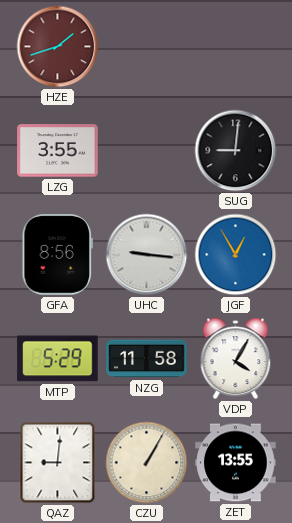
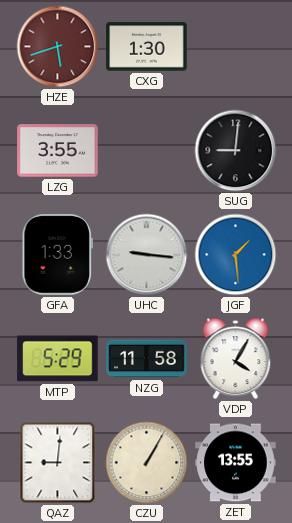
HZE: 1:42 -> 5:42 (58, 47)
CXG: none -> 1:30 (147, 47)
GFA: 8:56 -> 1:33 (57, 255)
JGF: 12:55 -> 1:29 (236, 255)
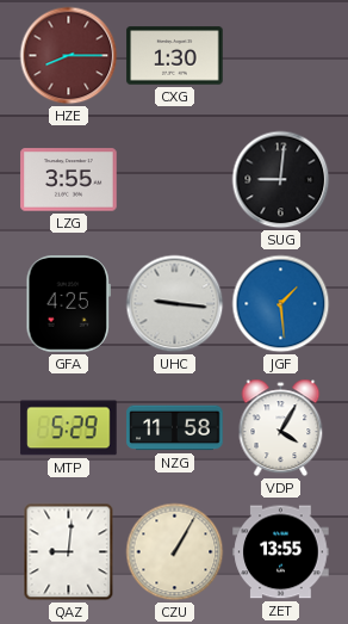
HZE: 5:42 -> 8:15 (69, 56)
GFA: 1:33 -> 4:25 (68, 304)
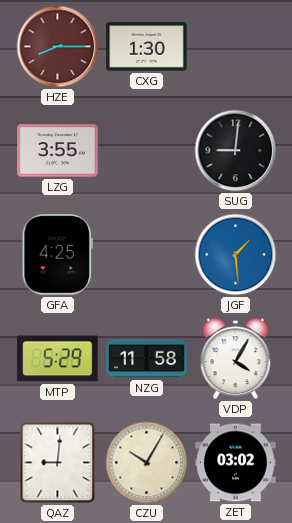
UHC: 9:16 -> none (175, 304)
CZU: 1:05 -> 10:05 (147, 463)
ZET: 13:55 -> 03:02 (236, 463)
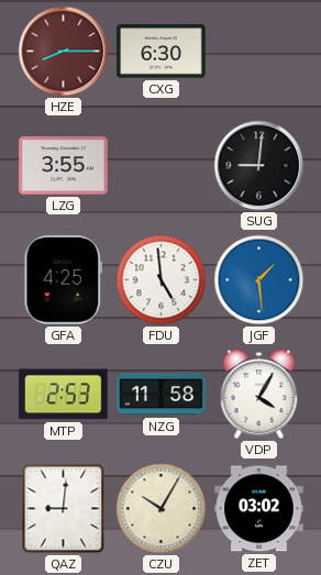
CXG: 1:30 -> 6:30 (162, 52)
FDU: none -> 4:59 (162, 280)
MTP: 5:29 -> 2:53 (64, 395)
